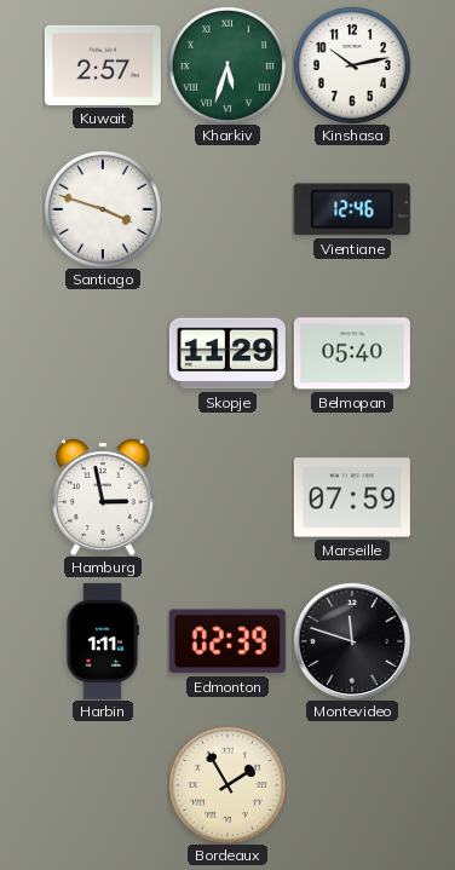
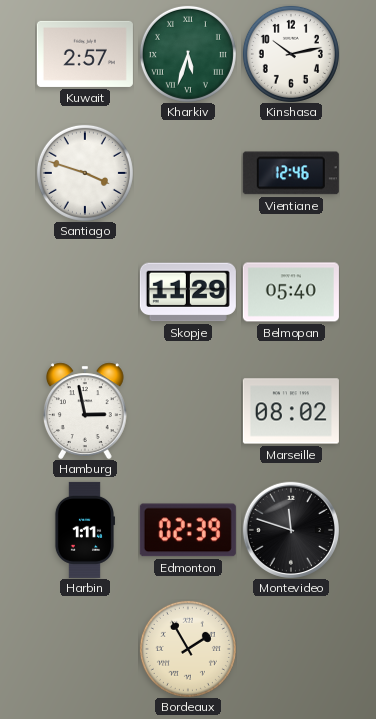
Marseille: 07:59 -> 08:02 (291, 411)
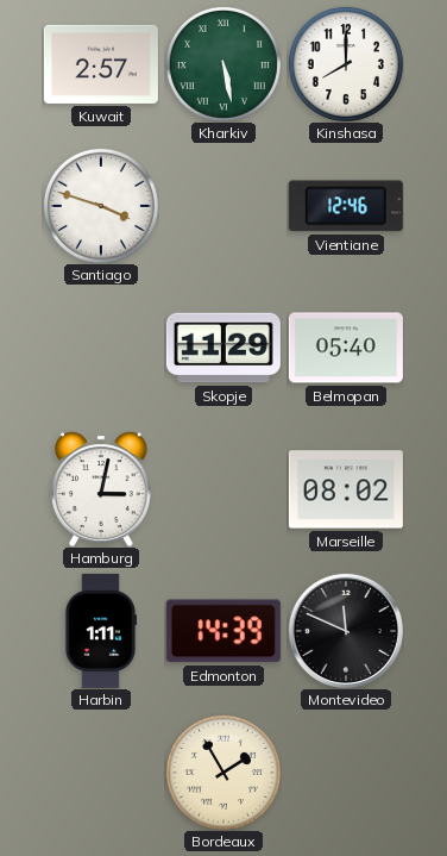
Kharkiv: 5:33 -> 5:28 (223, 64)
Kinshasa: 10:13 -> 8:00 (346, 64)
Hamburg: 2:58 -> 3:02 (101, 489)
Edmonton: 02:39 -> 14:39 (223, 631)
Montevideo: 11:48 -> 11:49 (346, 631)
